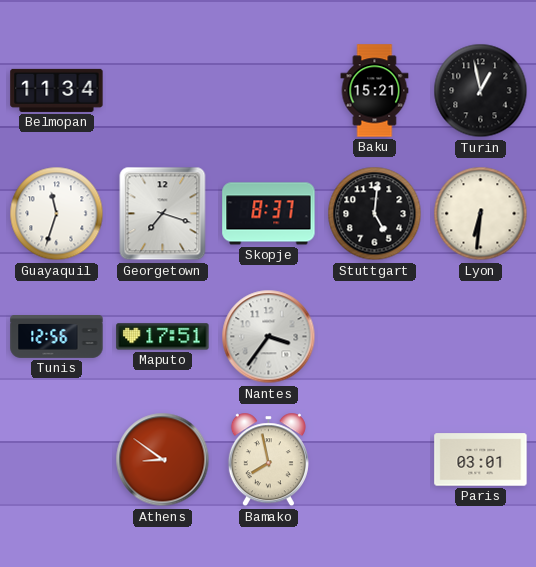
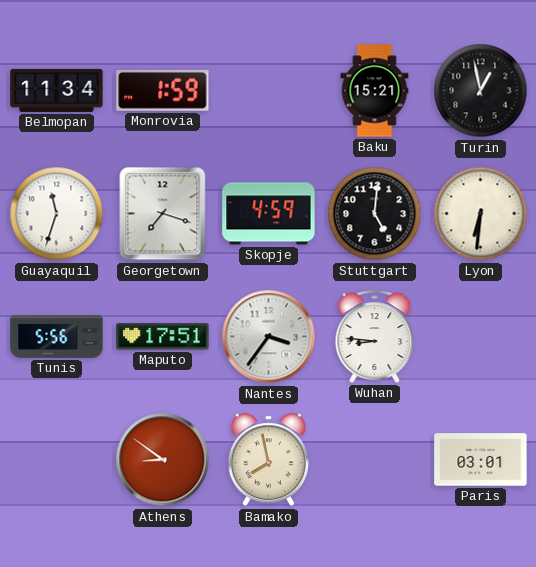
Monrovia: none -> 1:59 (163, 90)
Skopje: 8:37 -> 4:59 (269, 214)
Tunis: 12:56 -> 5:56 (57, 337)
Wuhan: none -> 8:46 (375, 336)
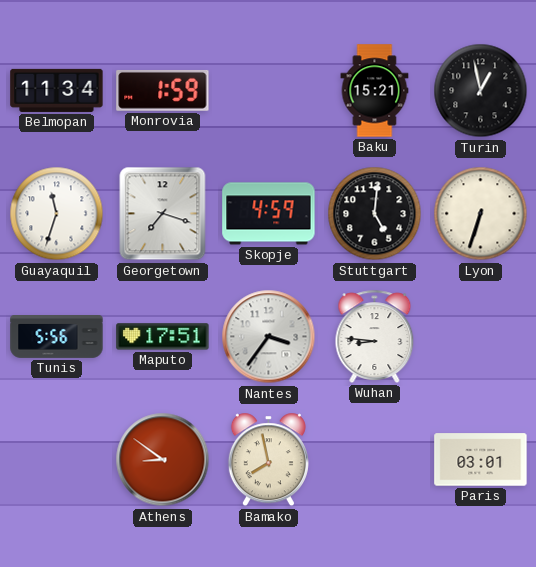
Lyon: 6:31 -> 6:33 (481, 214)
